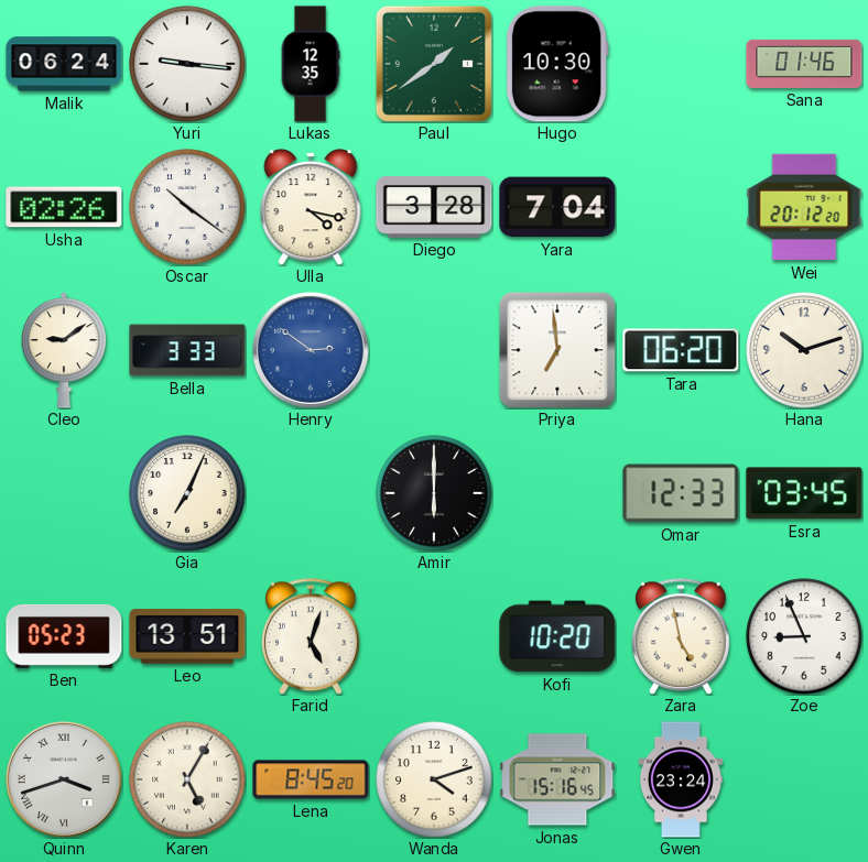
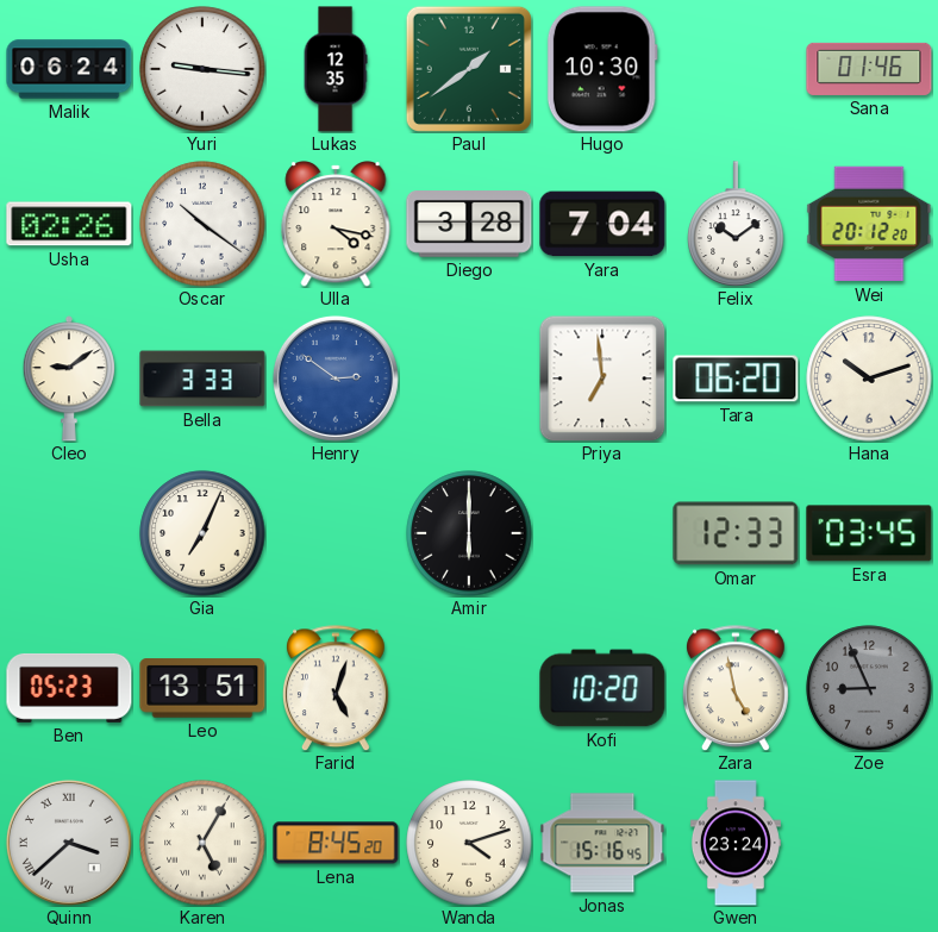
Felix: none -> 10:09 (736, 224)
Zoe dial: white -> grey (869, 688)
Quinn: 3:42 -> 3:38 (69, 843)
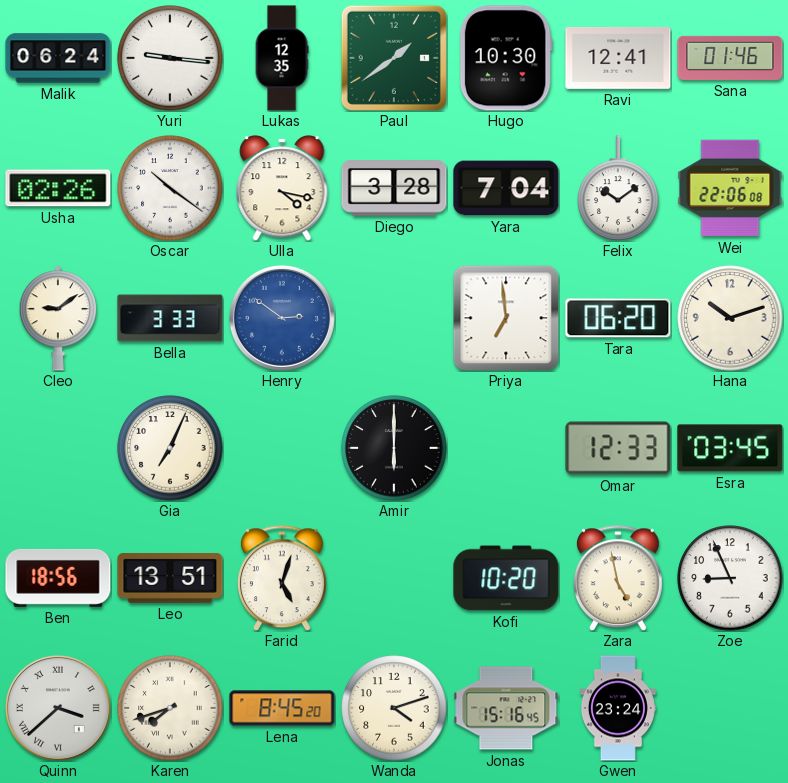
Ravi: none -> 12:41 (618, 58)
Wei: 20:12 -> 22:06 (730, 188)
Ben: 05:23 -> 18:56 (58, 578)
Zoe dial: grey -> white (730, 578)
Karen: 5:05 -> 7:42 (170, 708)
